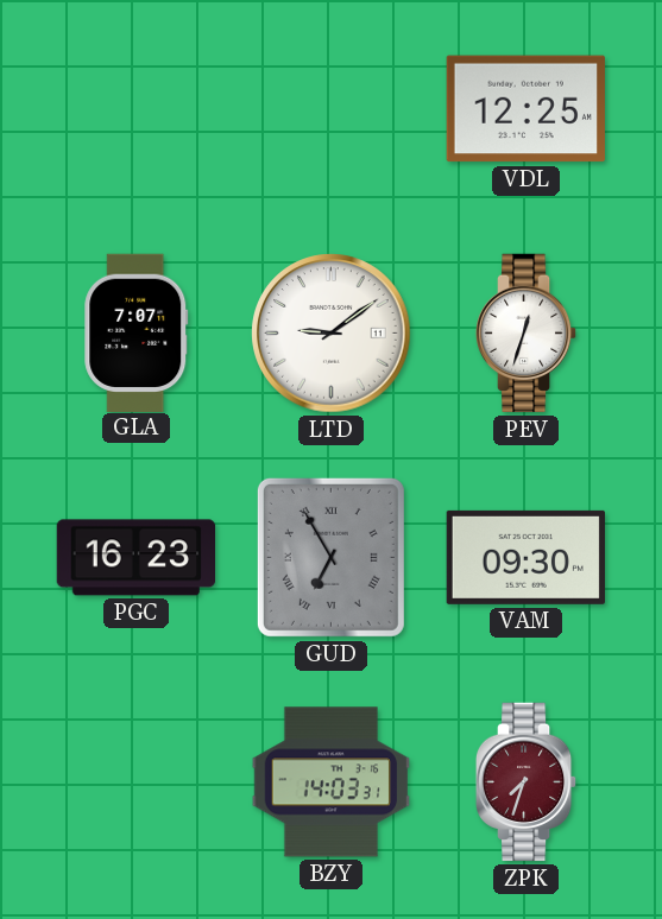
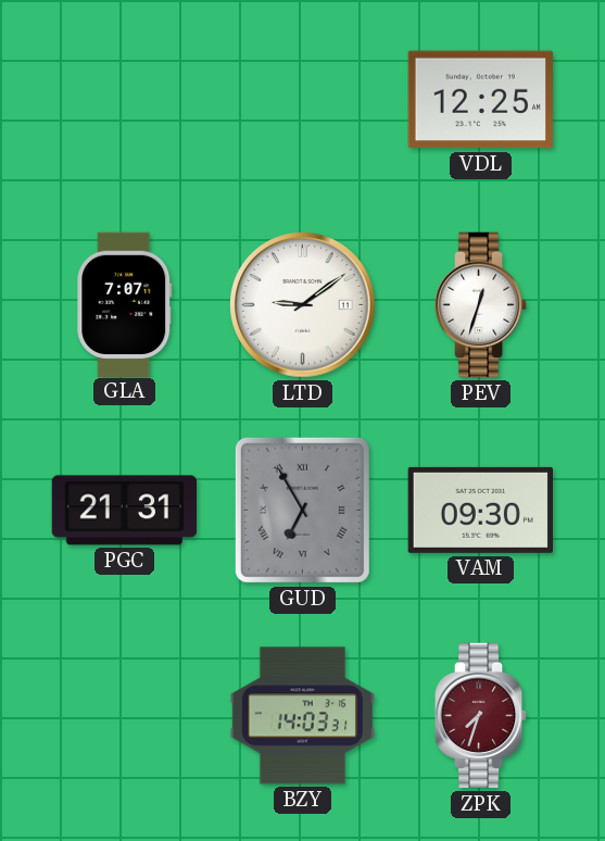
PGC: 16:23 -> 21:31 (125, 511)
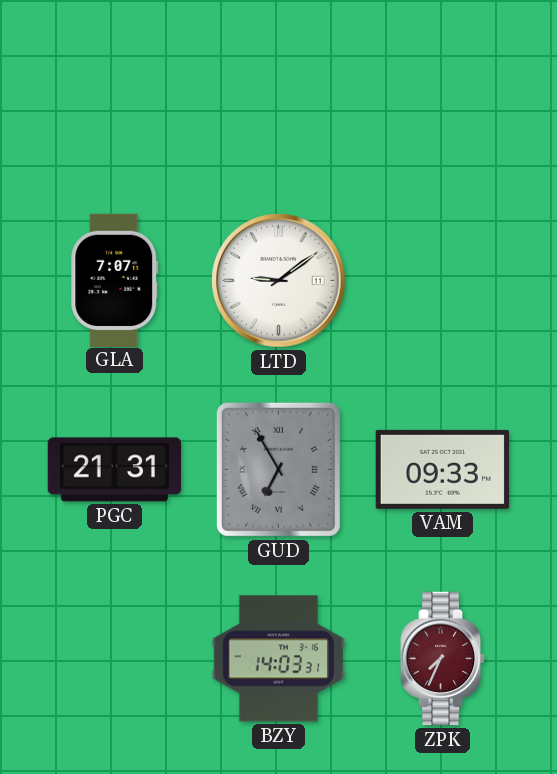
VDL: 12:25 -> none (480, 100)
PEV: 12:33 -> none (481, 305)
VAM: 09:30 -> 09:33 (442, 469)
ZPK: 7:33 -> 7:34 (443, 659)
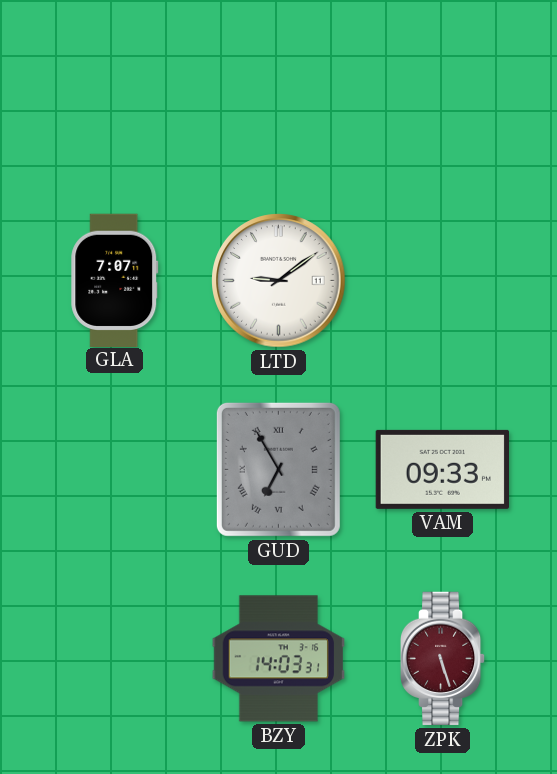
PGC: 21:31 -> none (115, 470)
ZPK: 7:34 -> 5:27 (443, 659)
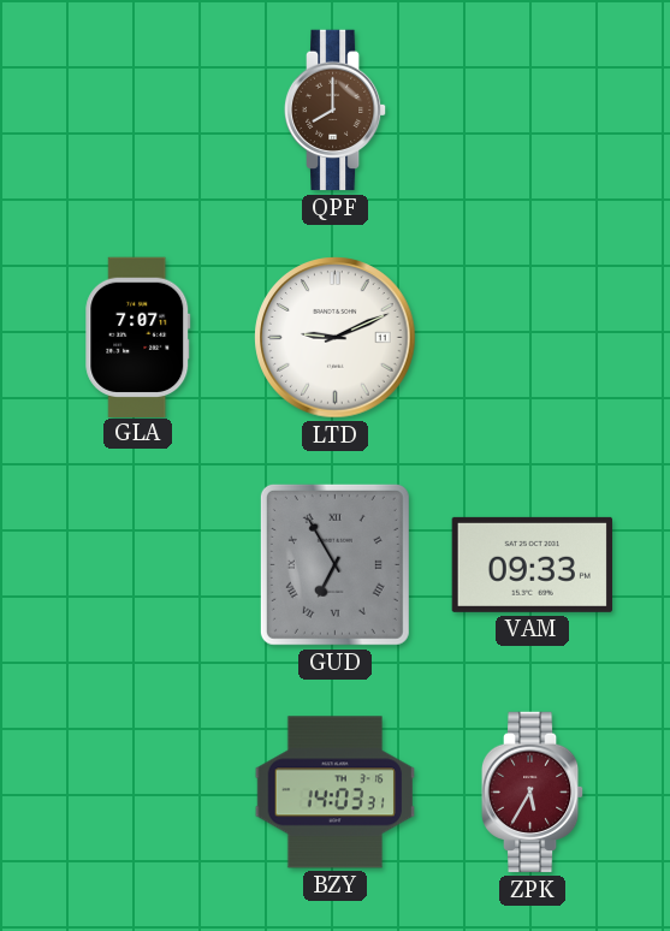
QPF: none -> 8:00 (336, 111)
LTD: 9:09 -> 9:11 (336, 338)
ZPK: 5:27 -> 5:35 (533, 793)
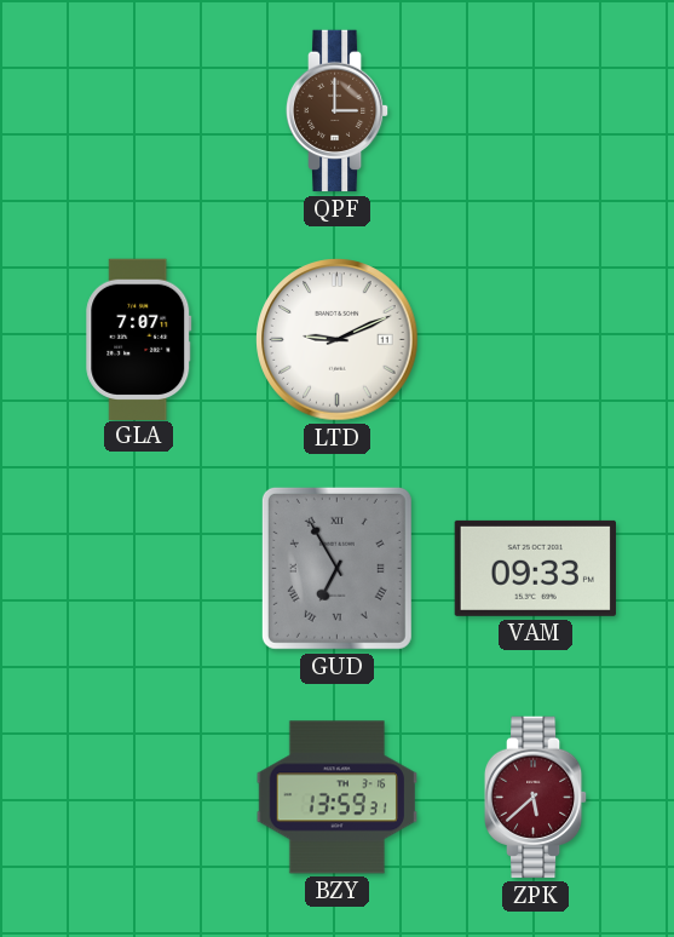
QPF: 8:00 -> 3:00 (338, 111)
BZY: 14:03 -> 13:59 (336, 798)
ZPK: 5:35 -> 5:38 (536, 798)
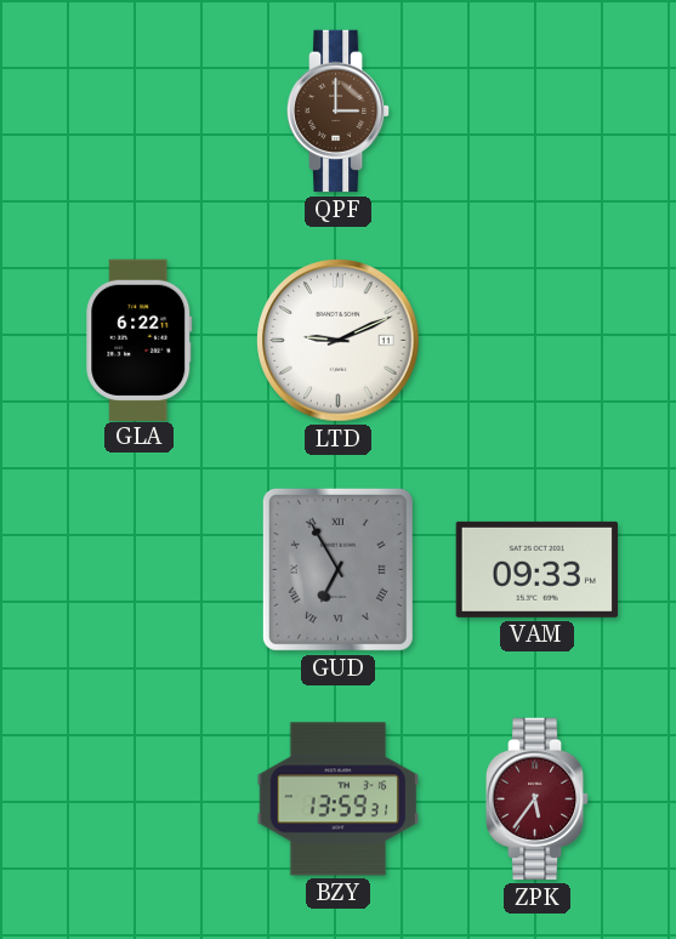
GLA: 7:07 -> 6:22 (140, 340)
ZPK: 5:38 -> 5:36 (538, 799)
